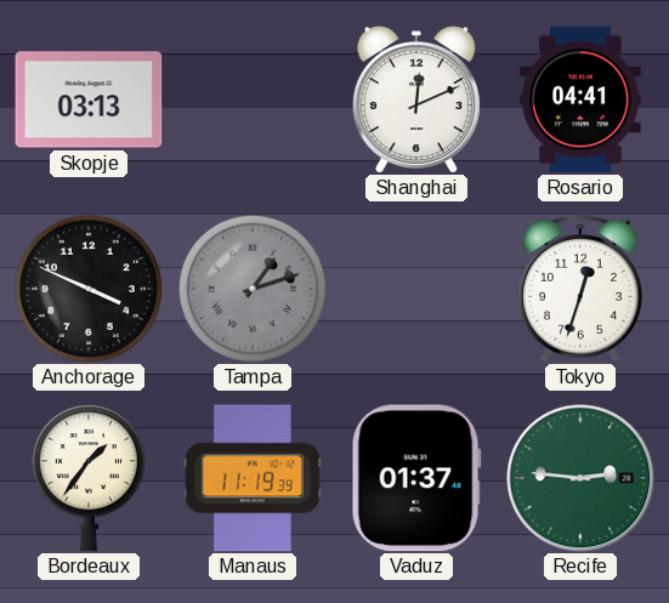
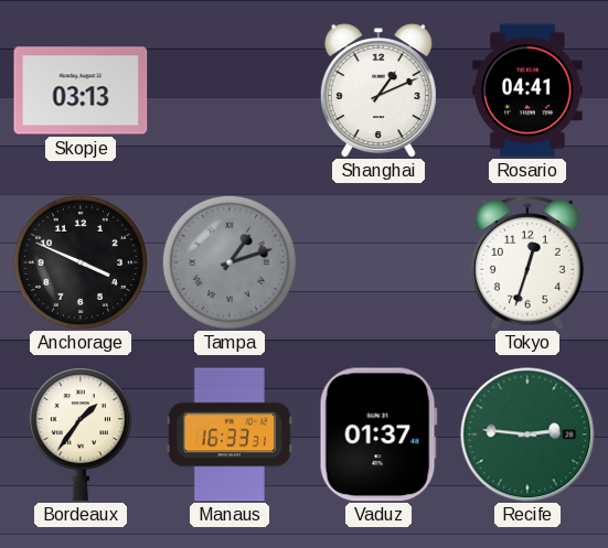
Shanghai: 12:11 -> 1:11 (378, 90)
Manaus: 11:19 -> 16:33 (228, 434)
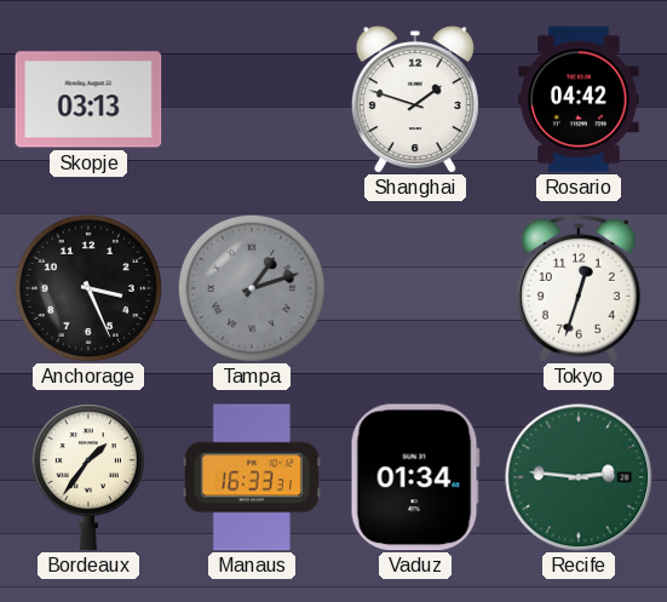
Shanghai: 1:11 -> 1:48 (415, 99)
Rosario: 04:41 -> 04:42 (579, 99)
Anchorage: 3:49 -> 3:26 (88, 288)
Vaduz: 01:37 -> 01:34 (415, 477)
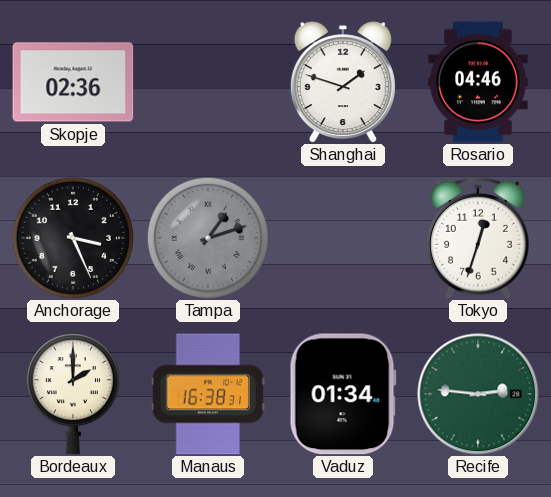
Skopje: 03:13 -> 02:36 (73, 82)
Rosario: 04:42 -> 04:46 (478, 82)
Bordeaux: 1:36 -> 2:00 (73, 394)
Manaus: 16:33 -> 16:38 (207, 394)
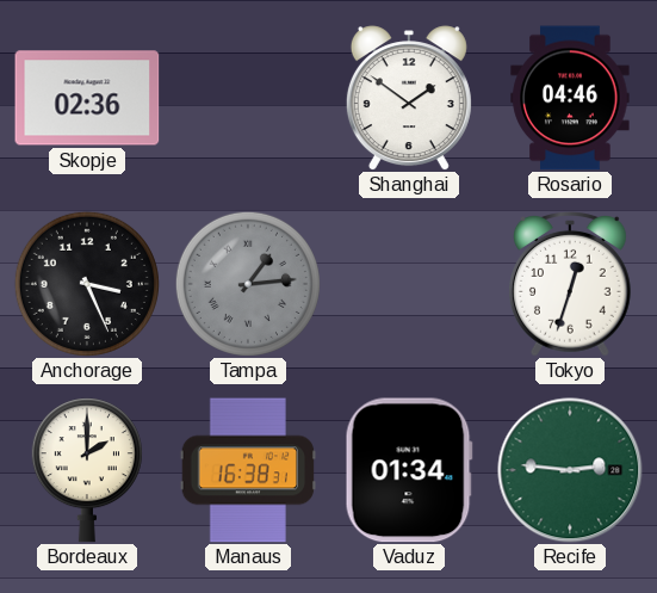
Shanghai: 1:48 -> 1:51 (409, 98)
Tampa: 1:12 -> 1:14 (248, 284)
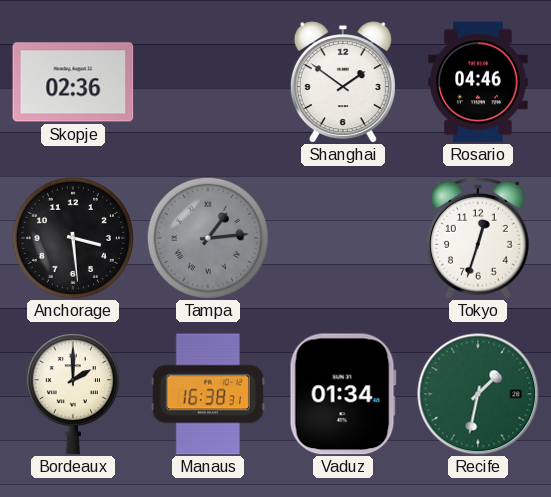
Anchorage: 3:26 -> 3:29 (73, 238)
Recife: 2:46 -> 1:32 (478, 394)
